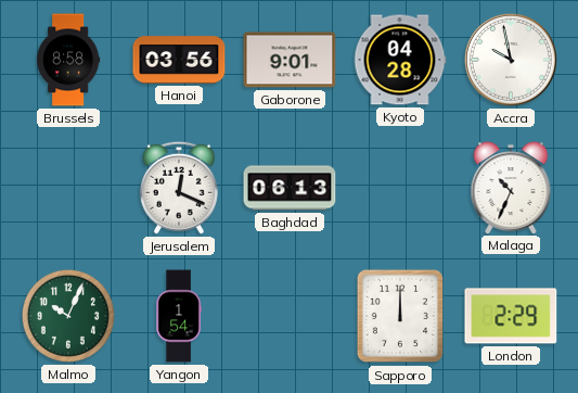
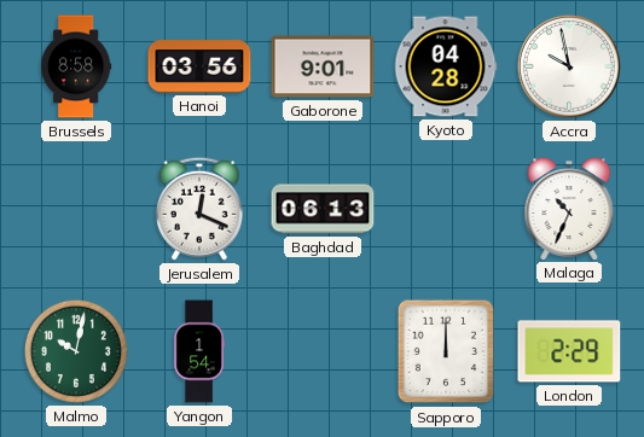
Malmo: 10:04 -> 10:02 (76, 351)
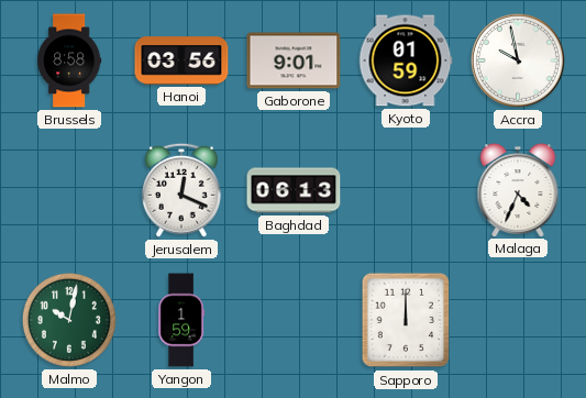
Kyoto: 04:28 -> 01:59 (406, 60)
Malaga: 10:34 -> 4:34 (518, 190)
Yangon: 1:54 -> 1:59 (181, 320)
London: 2:29 -> none (569, 351)
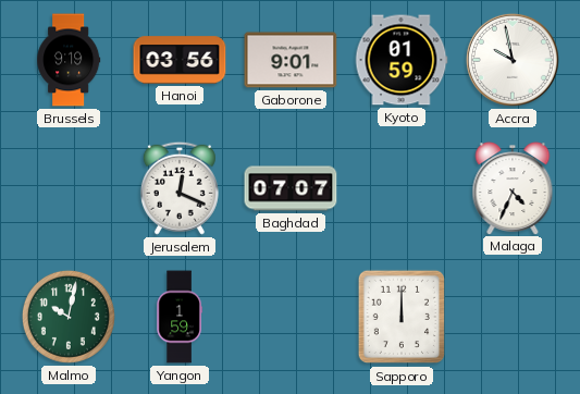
Brussels: 8:58 -> 9:19 (69, 60)
Baghdad: 06:13 -> 07:07 (291, 188)
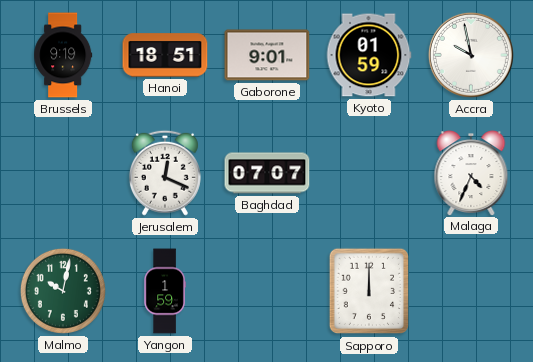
Hanoi: 03:56 -> 18:51 (165, 55)
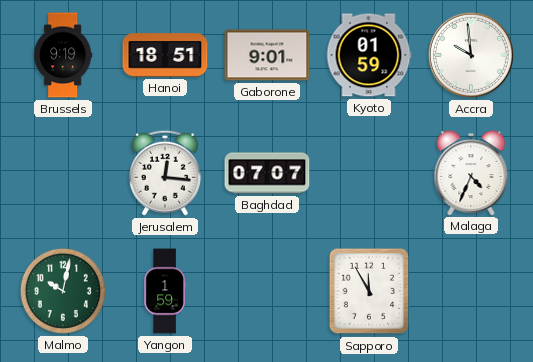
Accra: 9:58 -> 9:59 (471, 55)
Jerusalem: 12:19 -> 12:16 (165, 173)
Sapporo: 12:00 -> 11:55 (368, 291)
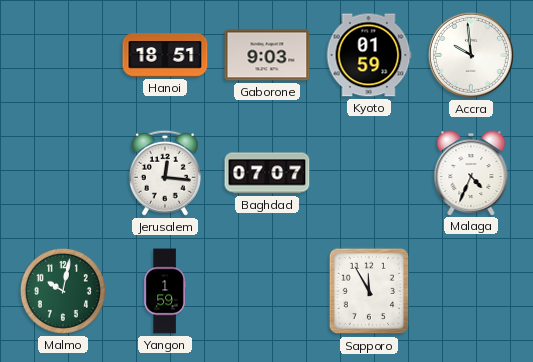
Brussels: 9:19 -> none (63, 55)
Gaborone: 9:01 -> 9:03 (267, 55)
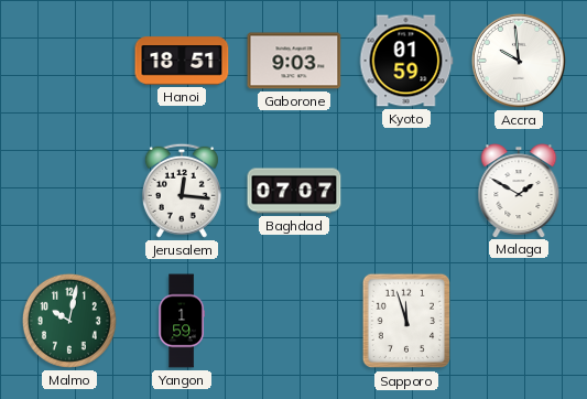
Malaga: 4:34 -> 1:50 (519, 191)
Sapporo: 11:55 -> 11:57 (405, 321)
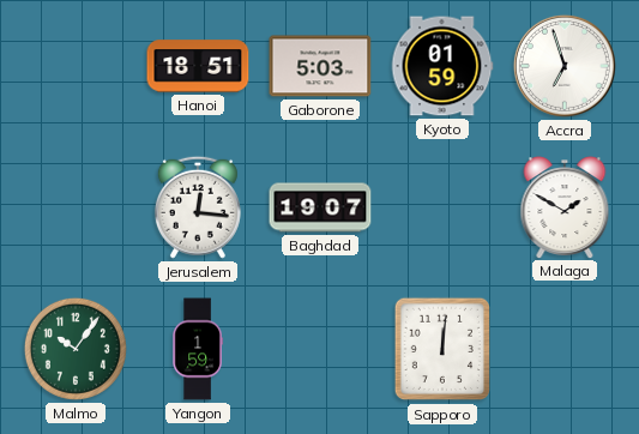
Gaborone: 9:03 -> 5:03 (320, 66)
Accra: 9:59 -> 6:57 (565, 66)
Baghdad: 07:07 -> 19:07 (320, 207)
Malmo: 10:02 -> 10:06 (76, 349)
Sapporo: 11:57 -> 12:01 (441, 349)
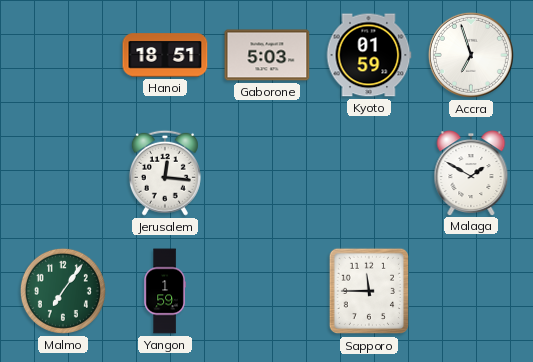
Baghdad: 19:07 -> none (320, 207)
Malmo: 10:06 -> 7:06 (63, 291)
Sapporo: 12:01 -> 11:45 (368, 291)
